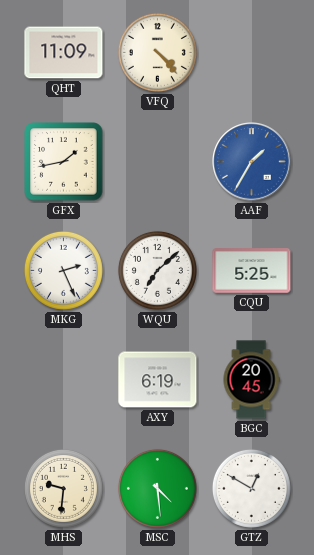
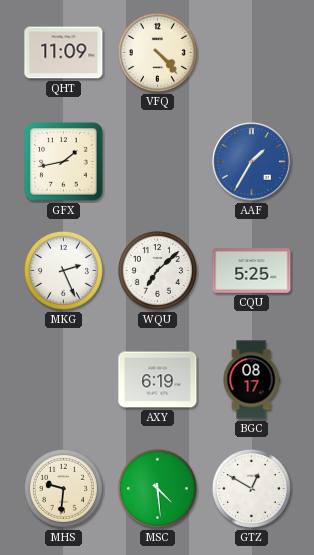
BGC: 20:45 -> 08:17 (251, 380)
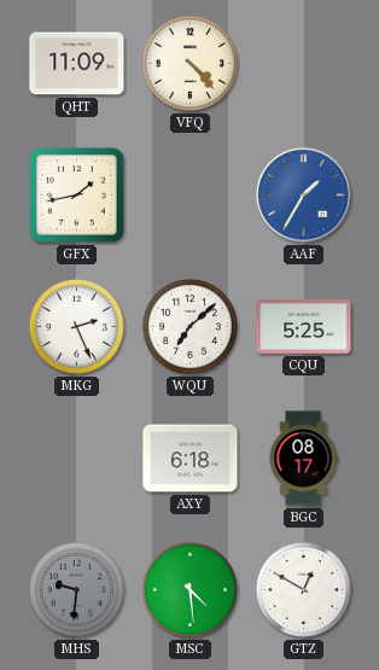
AXY: 6:19 -> 6:18 (191, 459)
MHS dial: cream -> grey (76, 589)
